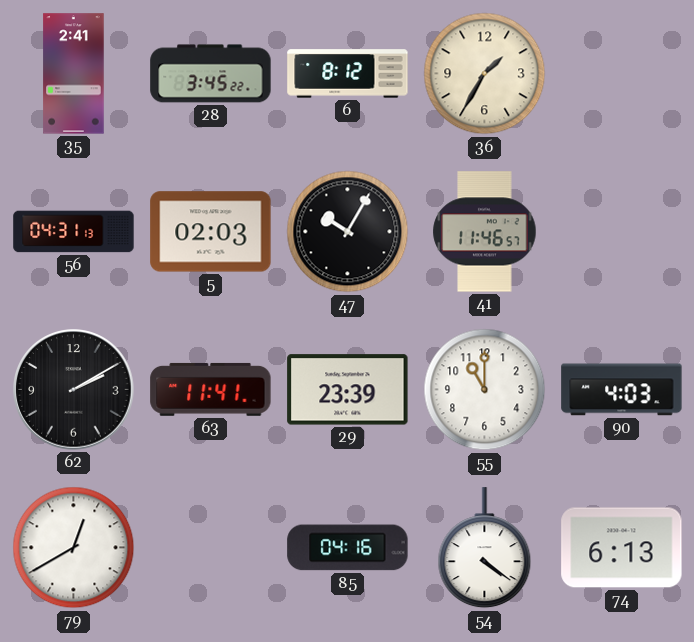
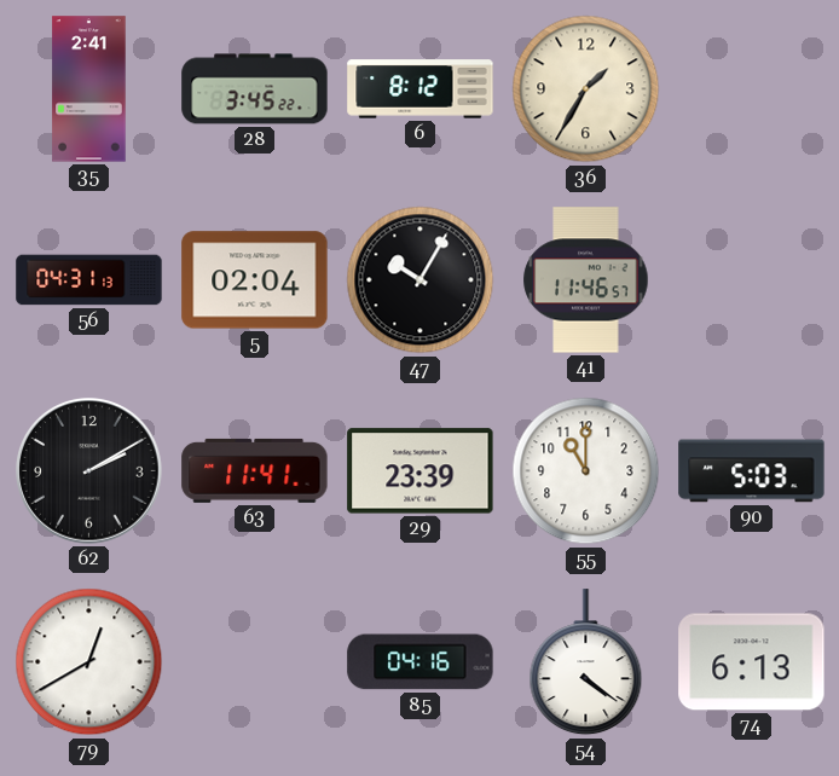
5: 02:03 -> 02:04 (255, 280)
90: 4:03 -> 5:03 (752, 471)
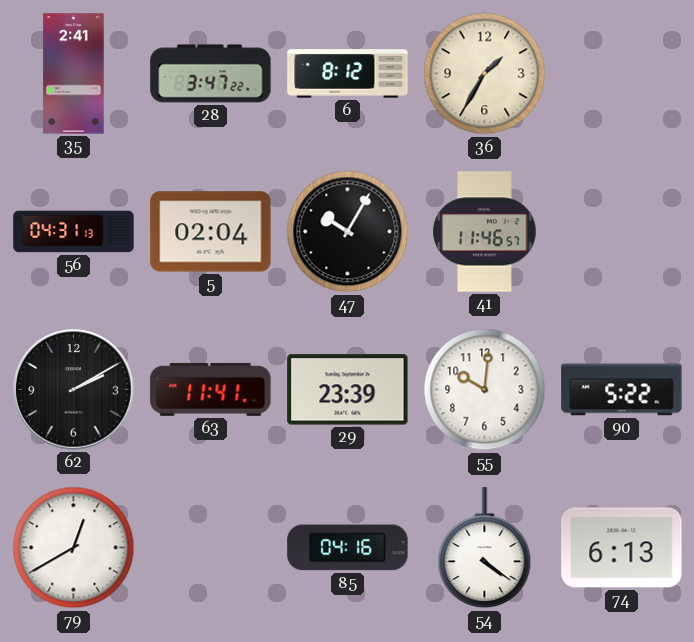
28: 3:45 -> 3:47 (211, 74)
55: 11:00 -> 10:01 (485, 390)
90: 5:03 -> 5:22 (622, 390)
